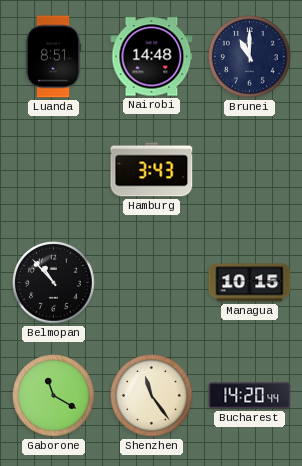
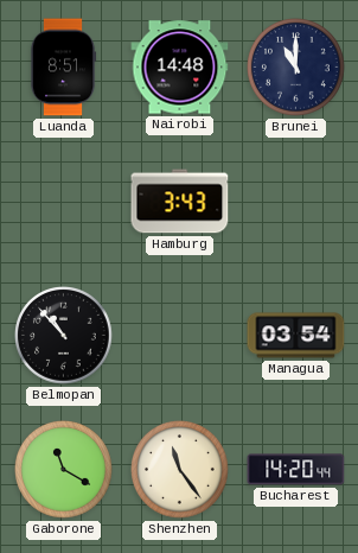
Managua: 10:15 -> 03:54 (296, 336)
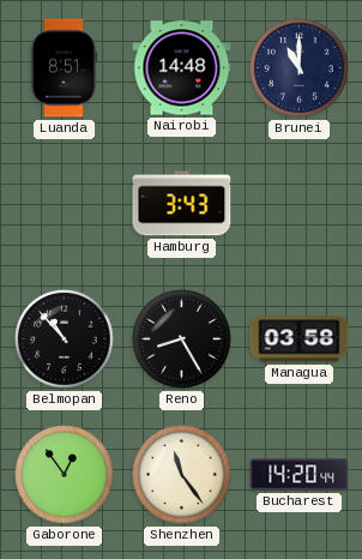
Reno: none -> 8:25 (182, 339)
Managua: 03:54 -> 03:58 (300, 339)
Gaborone: 11:20 -> 12:54 (65, 475)
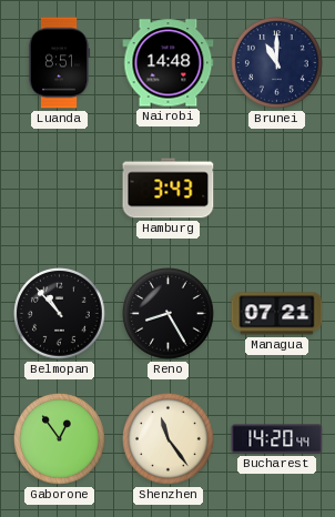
Managua: 03:58 -> 07:21 (277, 314)
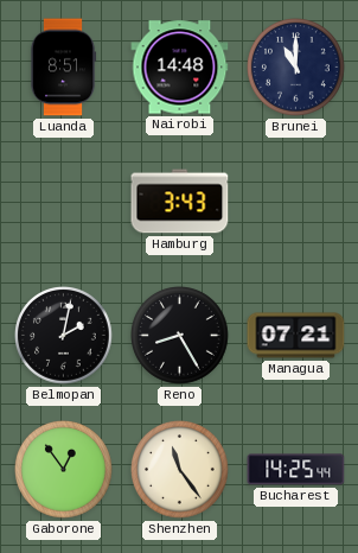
Belmopan: 10:53 -> 2:02 (64, 336)
Bucharest: 14:20 -> 14:25 (296, 470)
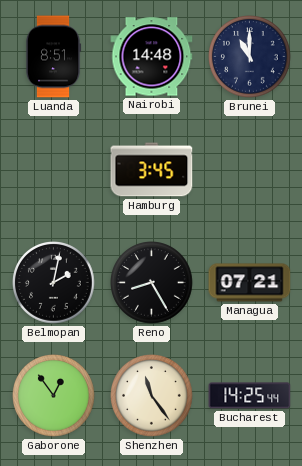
Hamburg: 3:43 -> 3:45 (152, 170)
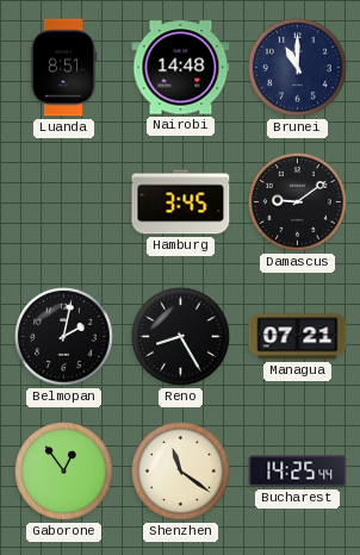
Damascus: none -> 9:09 (298, 202)
Shenzhen: 11:24 -> 11:21 (181, 472)
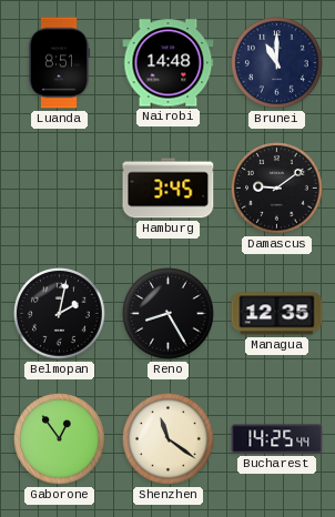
Managua: 07:21 -> 12:35 (277, 314)
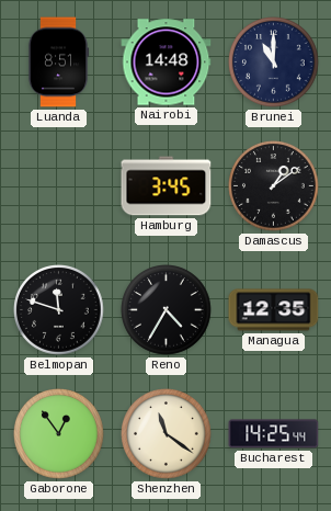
Damascus: 9:09 -> 1:09 (274, 186)
Belmopan: 2:02 -> 11:48 (59, 310)
Reno: 8:25 -> 4:35 (167, 310)
